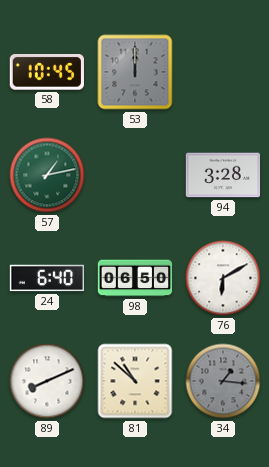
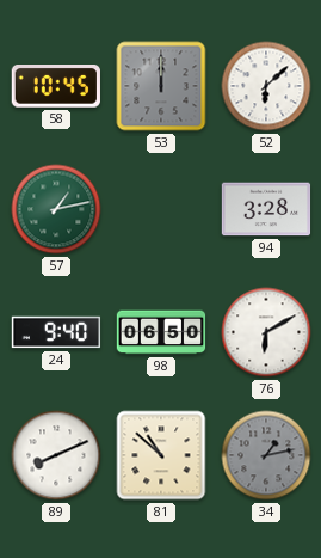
52: none -> 6:08 (266, 86)
24: 6:40 -> 9:40 (56, 332)
34: 1:16 -> 1:13 (266, 455)
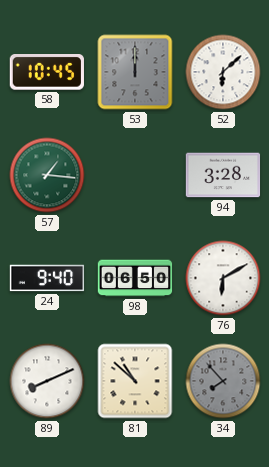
57: 1:13 -> 1:16 (47, 175)
34: 1:13 -> 7:53 (223, 381)
